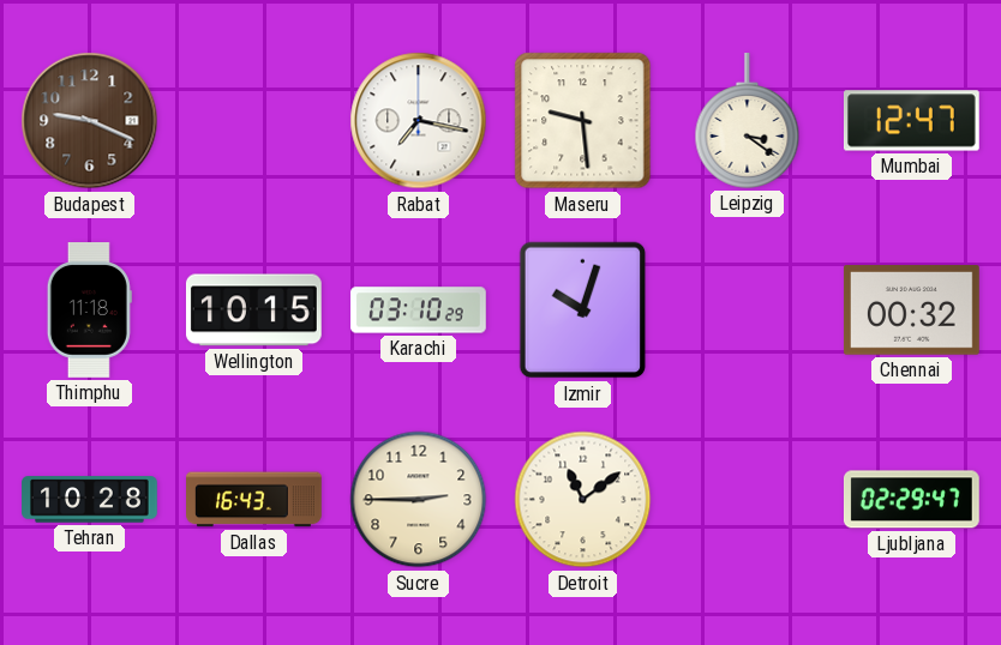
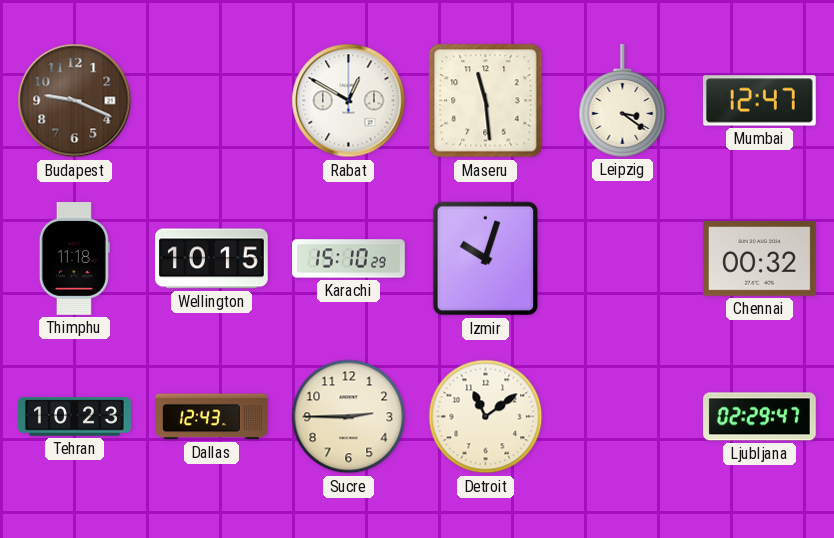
Rabat: 7:17 -> 12:50 (349, 101)
Maseru: 9:29 -> 11:29 (486, 101)
Karachi: 03:10 -> 15:10 (349, 259)
Tehran: 10:28 -> 10:23 (75, 417)
Dallas: 16:43 -> 12:43 (212, 417)
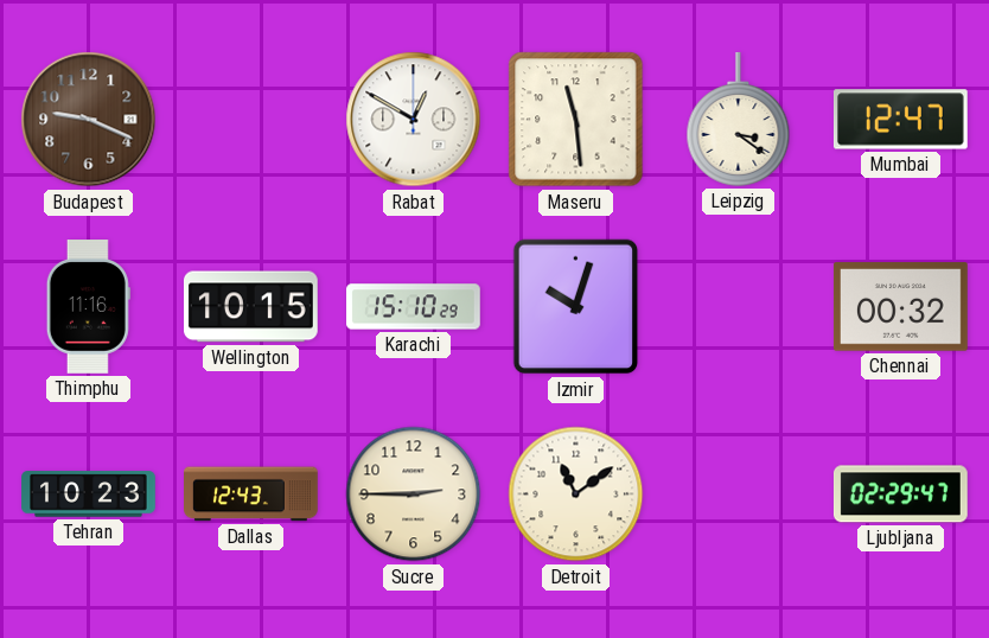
Thimphu: 11:18 -> 11:16 (88, 307)
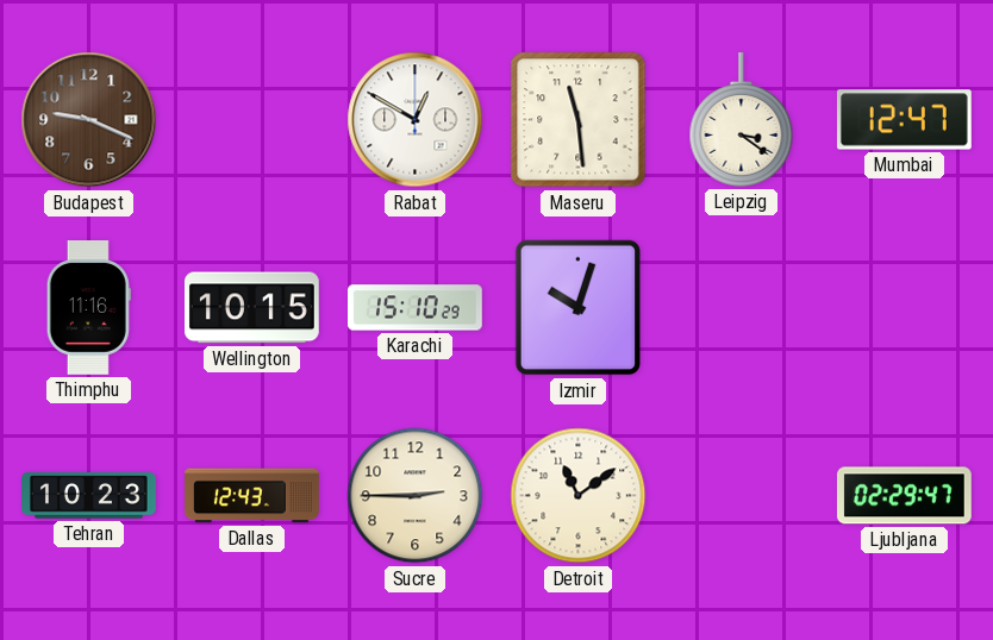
Chennai: 00:32 -> none (901, 307)
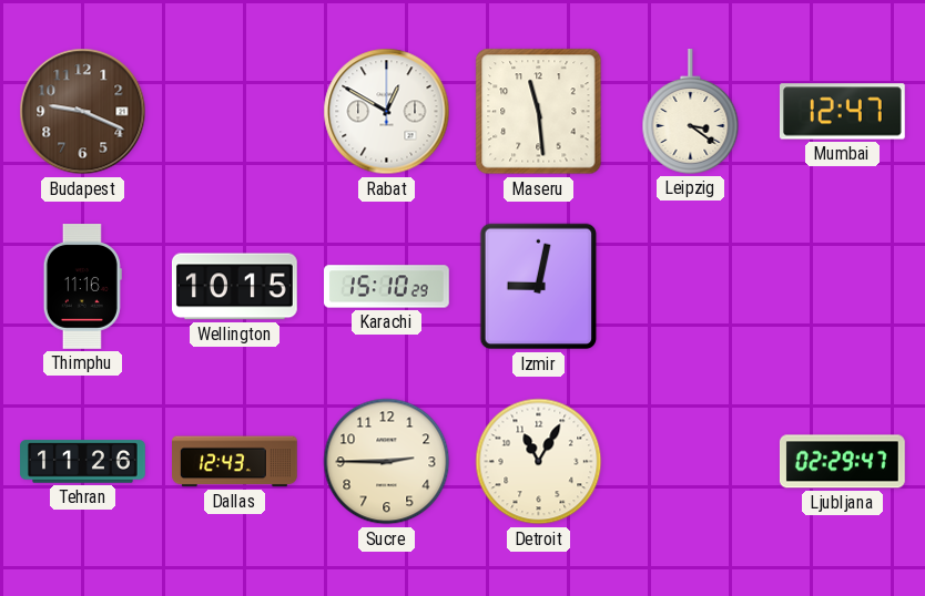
Izmir: 10:03 -> 9:02 (539, 287)
Tehran: 10:23 -> 11:26 (83, 462)
Detroit: 11:09 -> 11:05 (539, 462)
